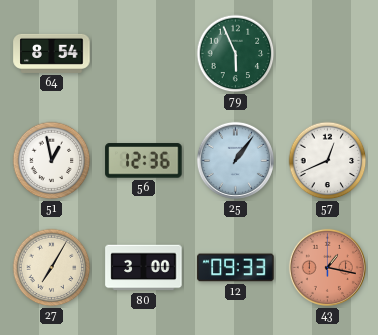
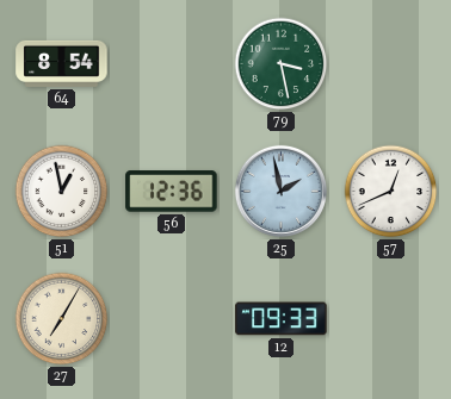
79: 5:56 -> 3:28 (282, 64)
25: 1:06 -> 1:58 (280, 191)
80: 3:00 -> none (144, 268)
43: 1:17 -> none (327, 267)
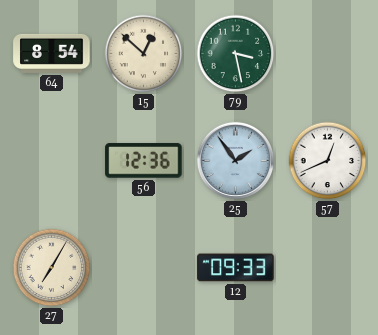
15: none -> 12:52 (144, 54)
51: 12:58 -> none (62, 192)
25: 1:58 -> 1:54 (235, 160)
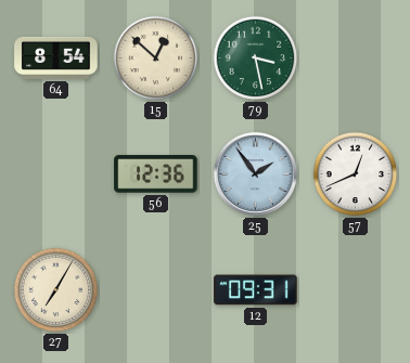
12: 09:33 -> 09:31 (256, 290)
